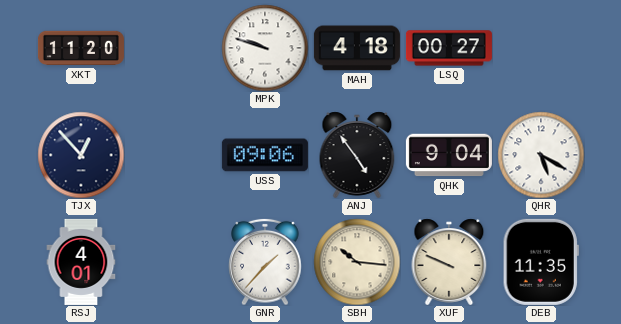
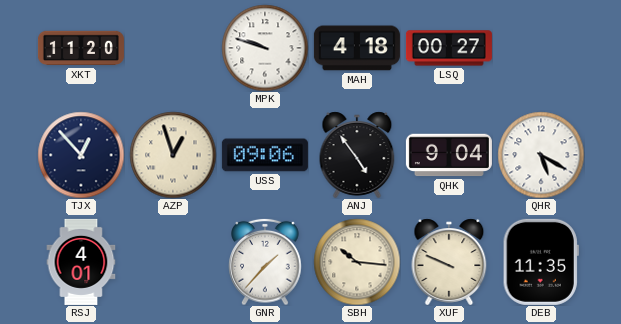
AZP: none -> 12:57 (173, 155)
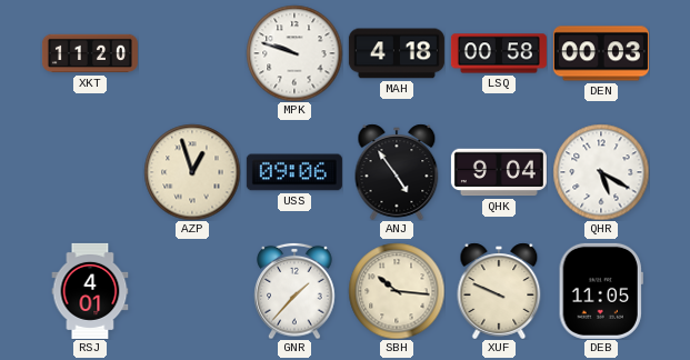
LSQ: 00:27 -> 00:58 (499, 53)
DEN: none -> 00:03 (601, 53)
TJX: 12:53 -> none (81, 155)
DEB: 11:35 -> 11:05 (601, 291)
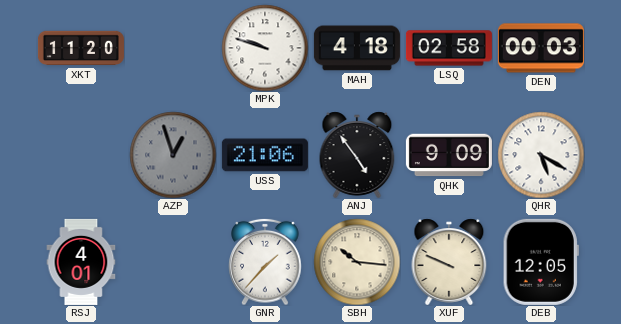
LSQ: 00:58 -> 02:58 (449, 48)
AZP dial: cream -> grey (173, 155)
USS: 09:06 -> 21:06 (265, 155)
QHK: 9:04 -> 9:09 (449, 155)
DEB: 11:05 -> 12:05 (541, 262)
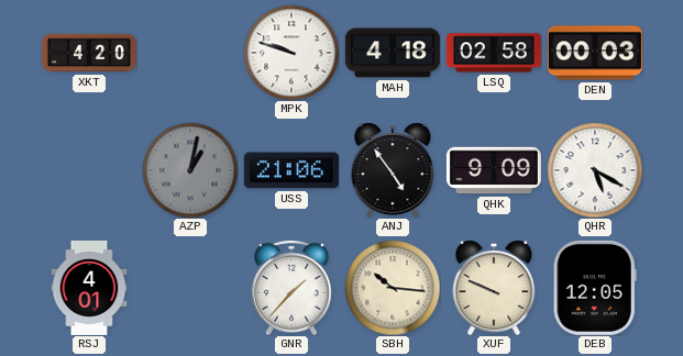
XKT: 11:20 -> 4:20 (89, 53)
AZP: 12:57 -> 1:02 (190, 170)
